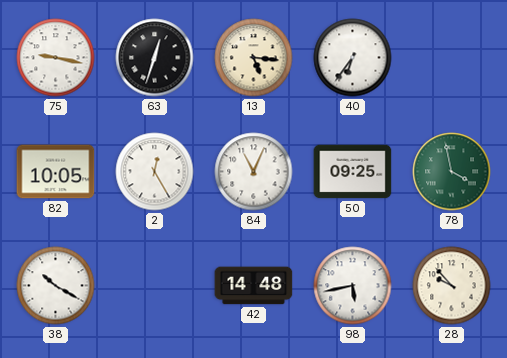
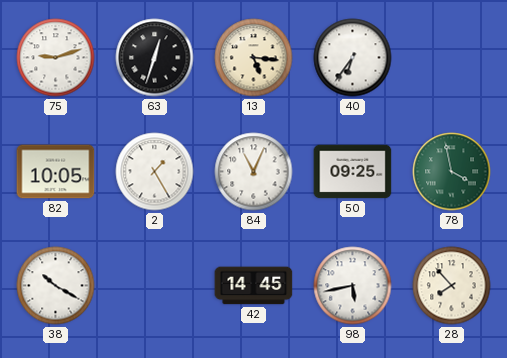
75: 9:17 -> 9:12 (56, 58)
2: 12:25 -> 1:25 (155, 172)
42: 14:48 -> 14:45 (254, 286)
28: 9:53 -> 7:53 (452, 286)
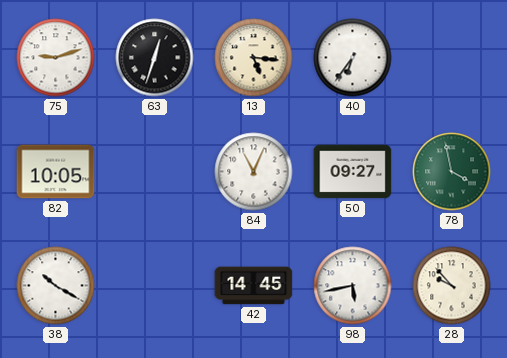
2: 1:25 -> none (155, 172)
50: 09:25 -> 09:27 (353, 172)
28: 7:53 -> 9:53 (452, 286)
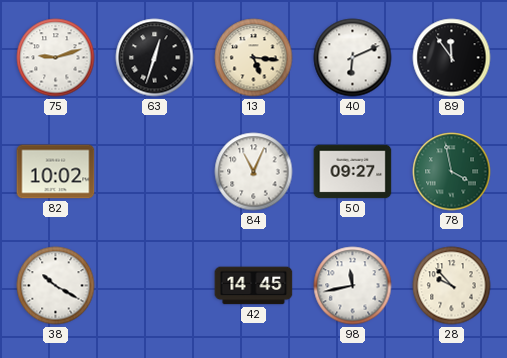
40: 6:36 -> 6:11 (353, 58)
89: none -> 11:54 (452, 58)
82: 10:05 -> 10:02 (56, 172)
98: 5:43 -> 11:43 (353, 286)
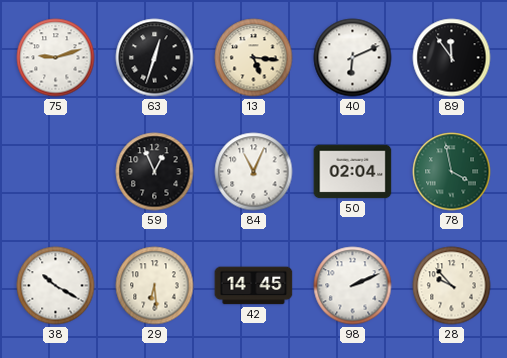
82: 10:02 -> none (56, 172)
59: none -> 12:56 (155, 172)
50: 09:27 -> 02:04 (353, 172)
29: none -> 6:29 (155, 286)
98: 11:43 -> 2:11 (353, 286)
